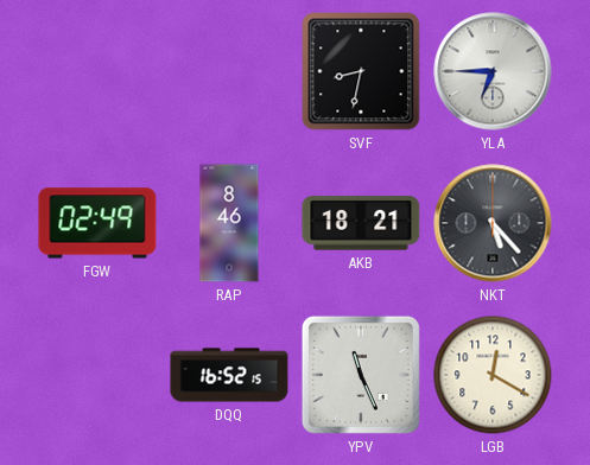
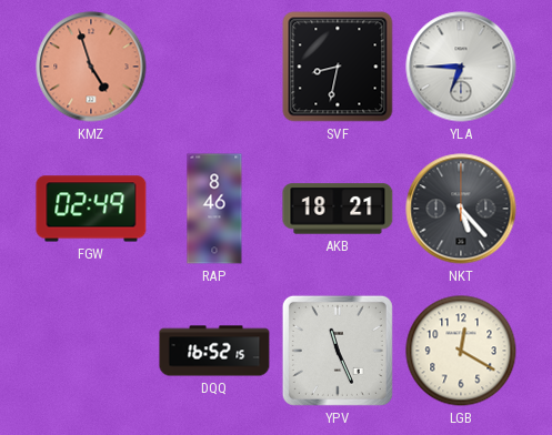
KMZ: none -> 4:57 (91, 67)
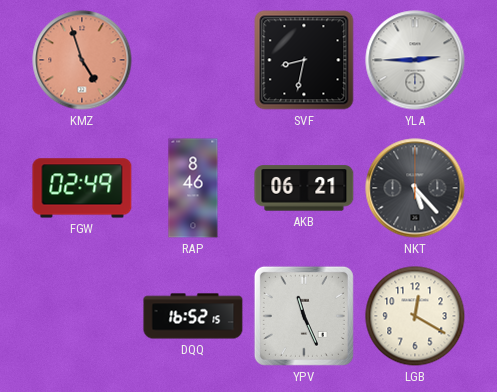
YLA: 6:45 -> 2:45 (415, 60)
AKB: 18:21 -> 06:21 (304, 188)
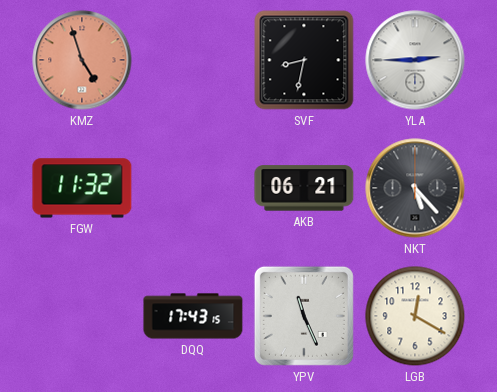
FGW: 02:49 -> 11:32 (82, 188)
RAP: 8:46 -> none (193, 188)
DQQ: 16:52 -> 17:43 (193, 316)
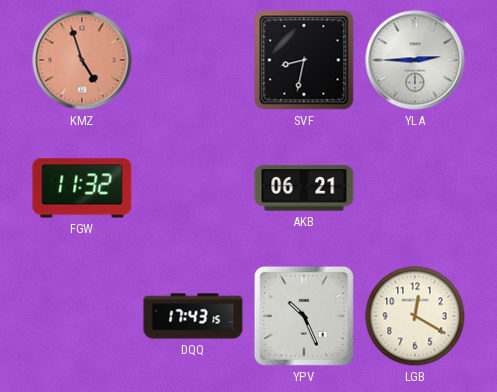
NKT: 5:23 -> none (415, 188)
YPV: 11:26 -> 10:26 (304, 316)
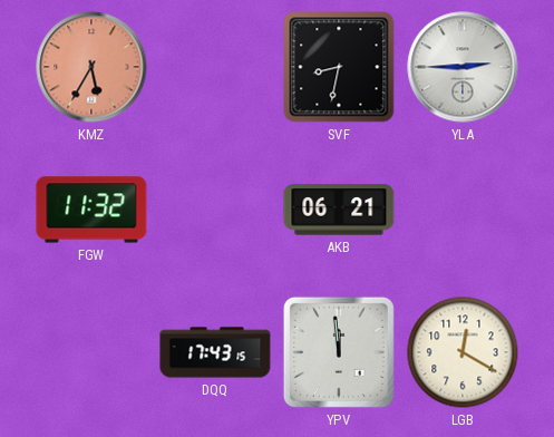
KMZ: 4:57 -> 5:35 (91, 67)
YPV: 10:26 -> 11:59 (339, 352)
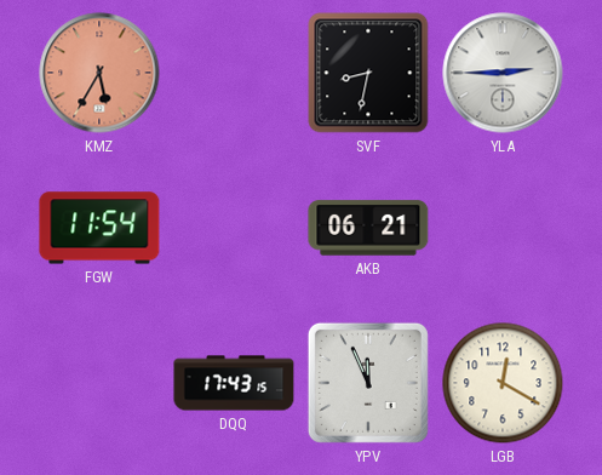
FGW: 11:32 -> 11:54 (99, 228)
YPV: 11:59 -> 11:56 (368, 383)
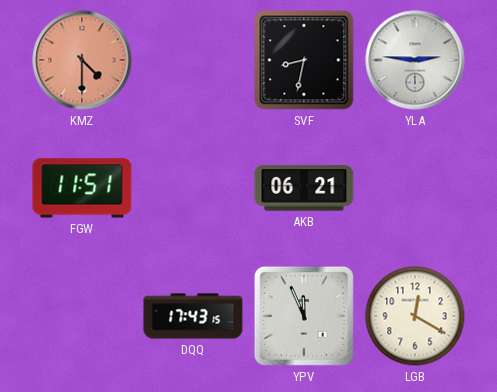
KMZ: 5:35 -> 4:30 (82, 60)
YLA: 2:45 -> 2:46 (415, 60)
FGW: 11:54 -> 11:51 (82, 188)
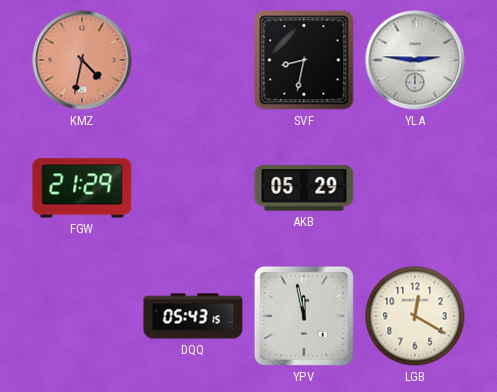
KMZ: 4:30 -> 4:32 (82, 60)
FGW: 11:51 -> 21:29 (82, 188)
AKB: 06:21 -> 05:29 (304, 188)
DQQ: 17:43 -> 05:43 (193, 316)
YPV: 11:56 -> 11:58 (304, 316)
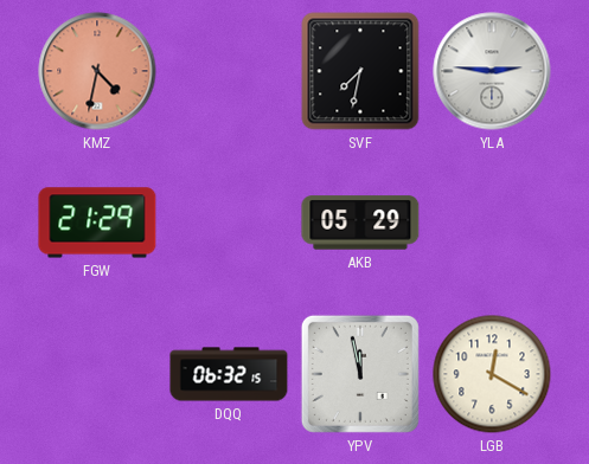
SVF: 8:32 -> 7:32 (360, 71)
DQQ: 05:43 -> 06:32 (229, 374)
